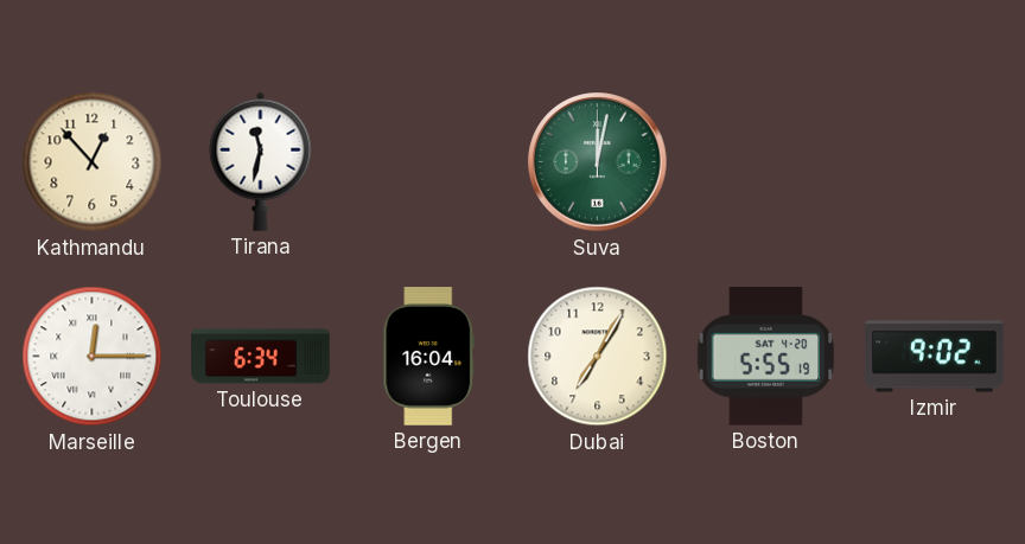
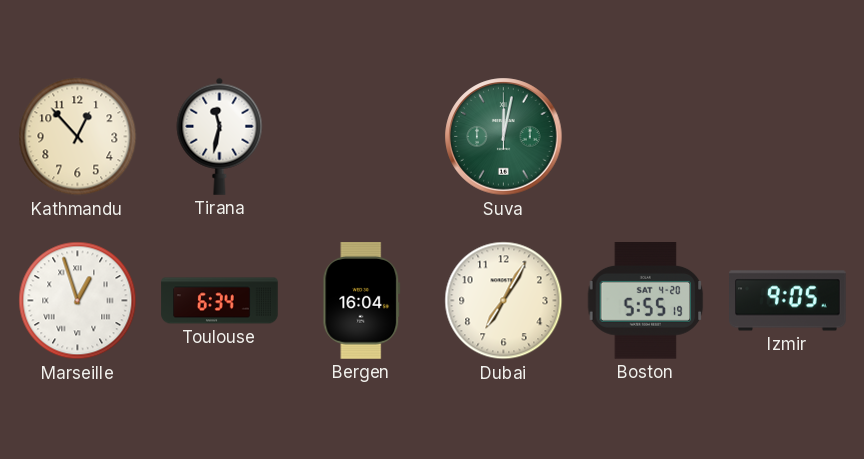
Marseille: 12:15 -> 12:57 (78, 301)
Izmir: 9:02 -> 9:05 (788, 301)
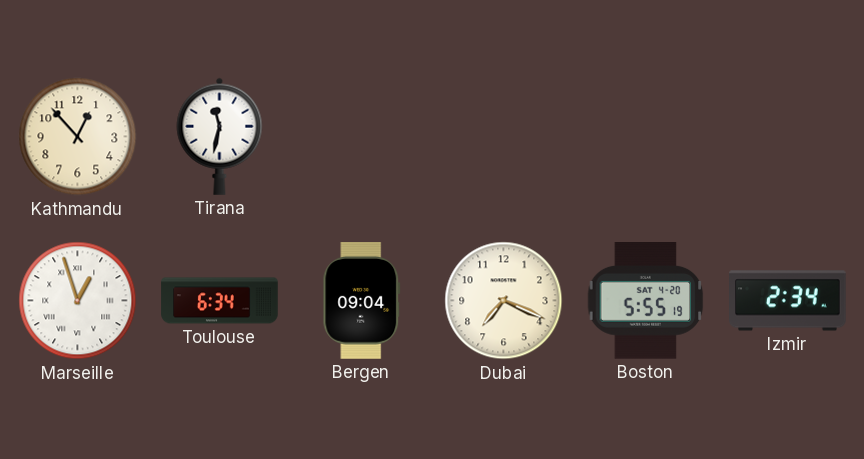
Suva: 12:02 -> none (504, 137)
Bergen: 16:04 -> 09:04 (362, 301)
Dubai: 7:05 -> 7:19 (504, 301)
Izmir: 9:05 -> 2:34 (788, 301)
